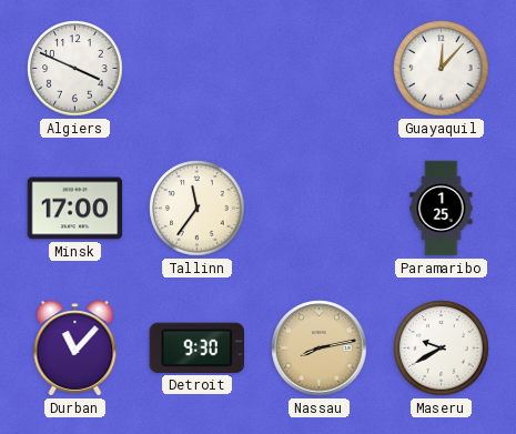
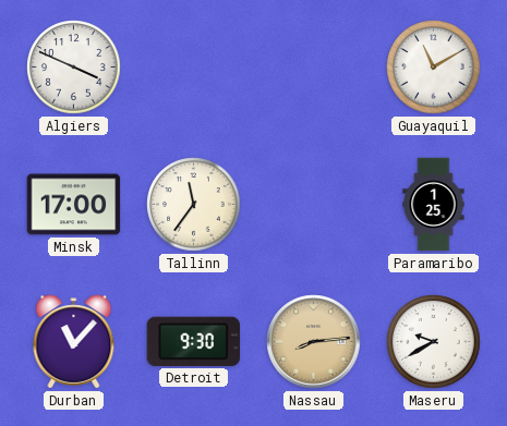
Guayaquil: 12:07 -> 11:10 (434, 68)
Nassau: 8:13 -> 8:14 (314, 342)
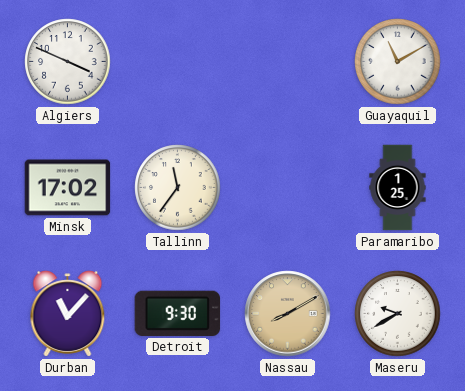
Minsk: 17:00 -> 17:02 (68, 188)
Nassau: 8:14 -> 8:10 (288, 314)
